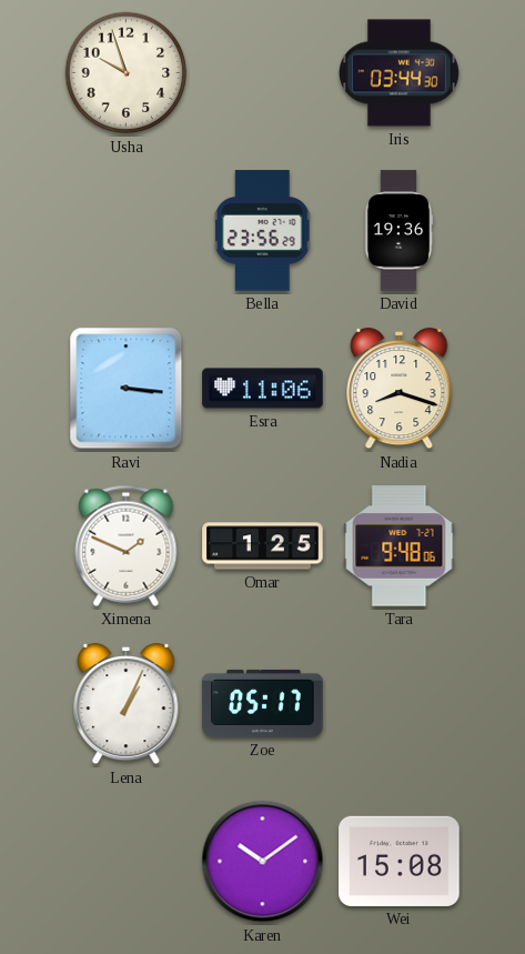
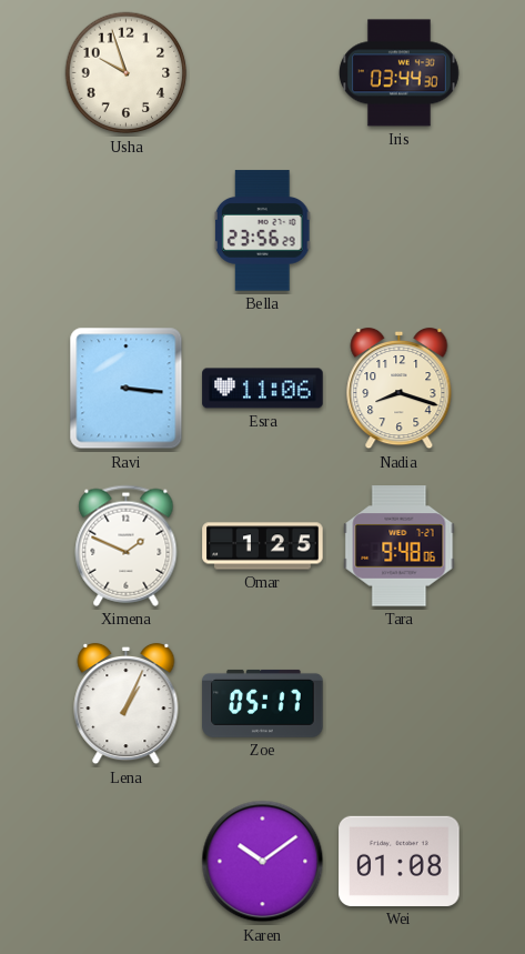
David: 19:36 -> none (398, 231)
Wei: 15:08 -> 01:08 (400, 861)
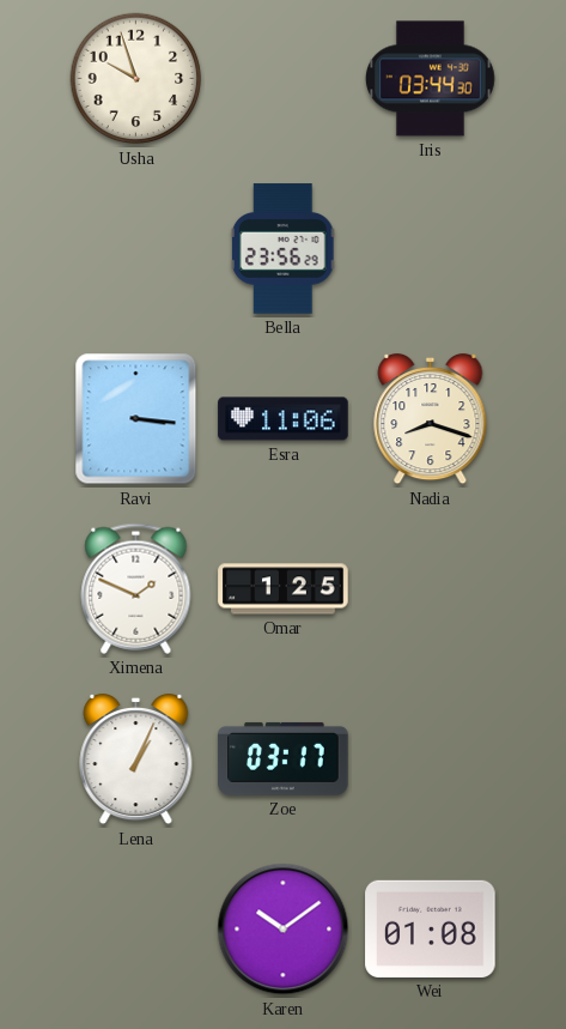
Tara: 9:48 -> none (400, 546)
Zoe: 05:17 -> 03:17 (284, 758)
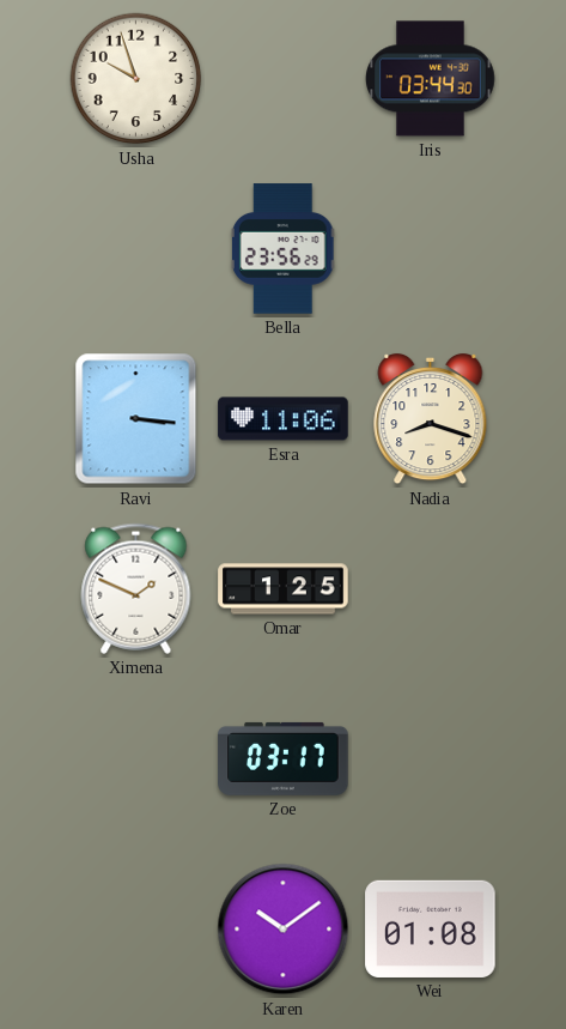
Lena: 1:04 -> none (136, 759)
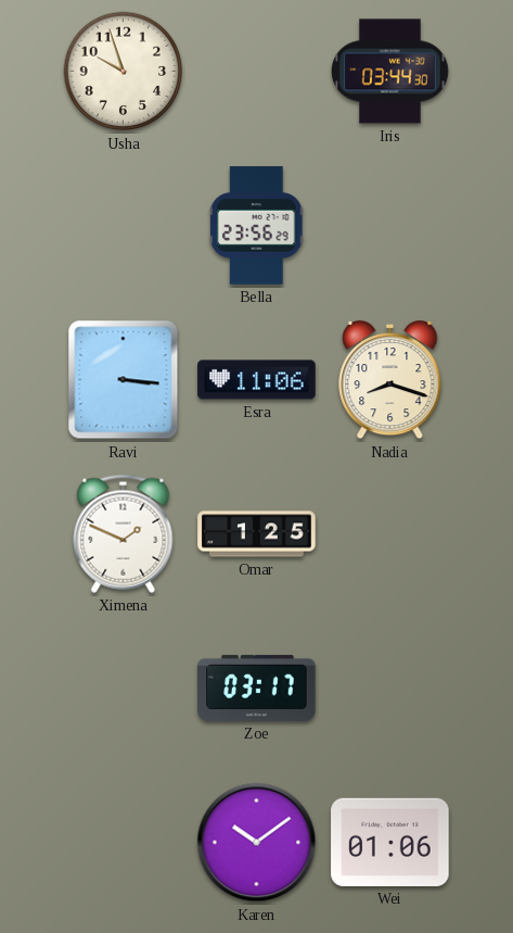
Wei: 01:08 -> 01:06 (390, 842)
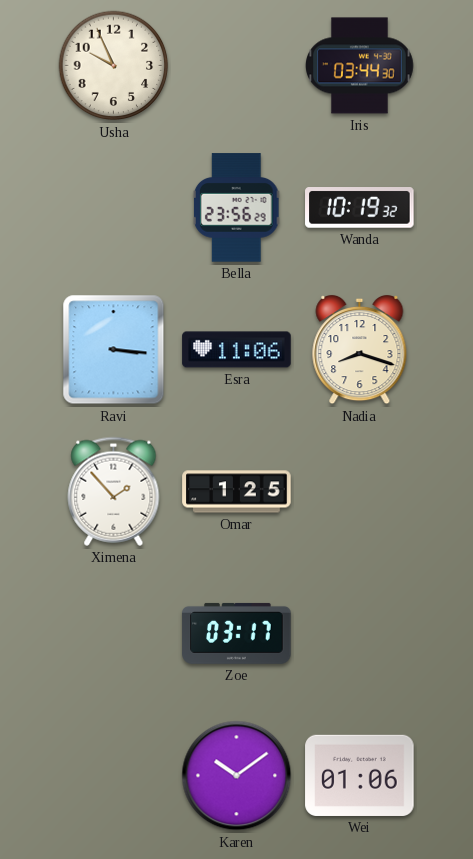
Usha: 9:57 -> 9:56 (114, 66)
Wanda: none -> 10:19 (360, 208)
Ximena: 1:49 -> 1:53 (114, 491)
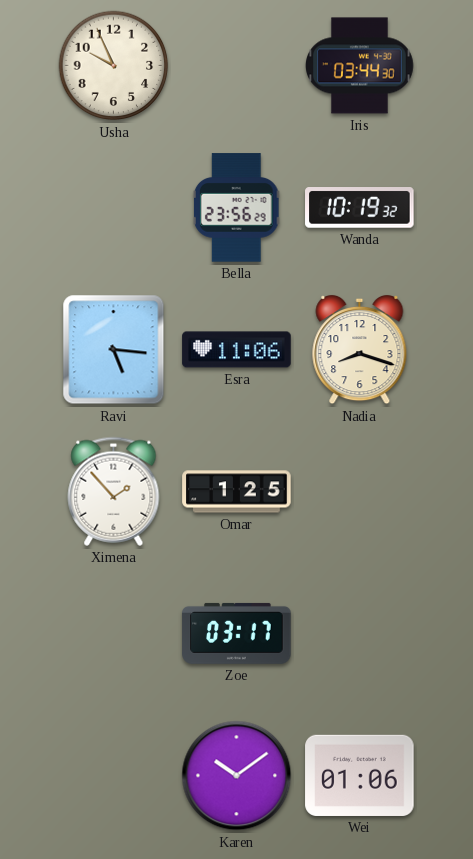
Ravi: 3:16 -> 5:16 (114, 350)
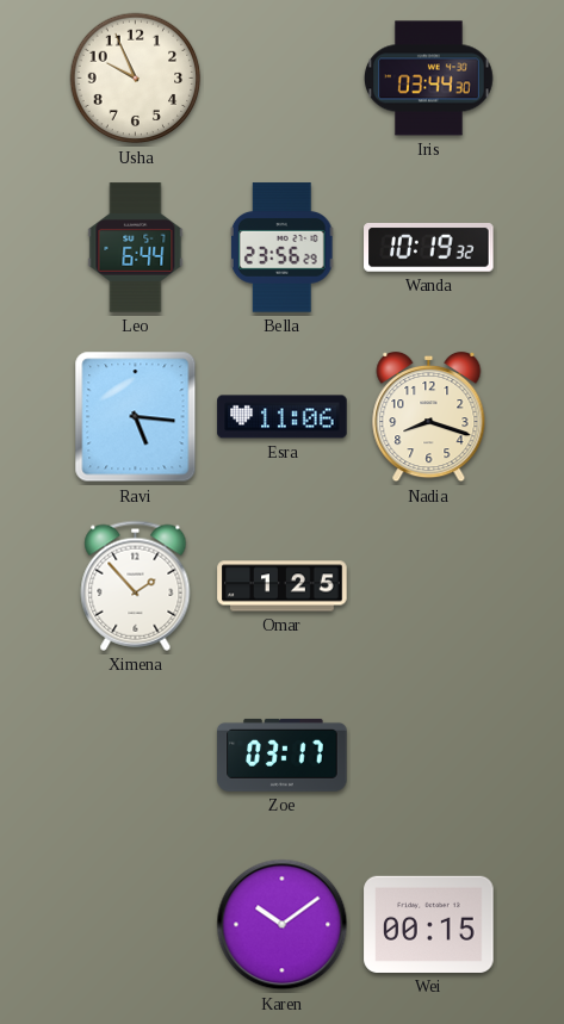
Leo: none -> 6:44 (136, 248)
Wei: 01:06 -> 00:15 (429, 924)
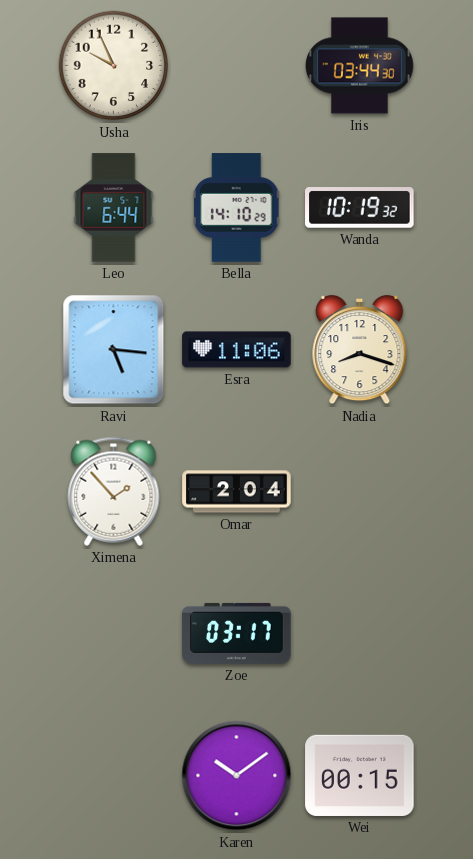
Bella: 23:56 -> 14:10 (237, 208)
Omar: 1:25 -> 2:04 (237, 492)
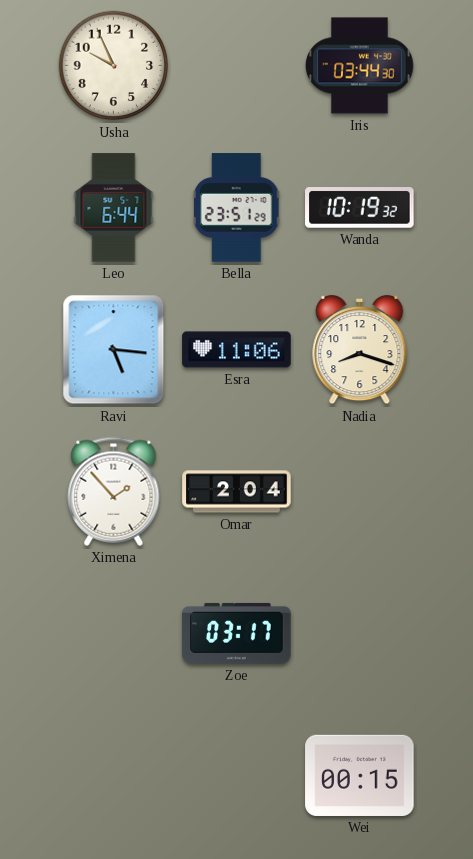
Bella: 14:10 -> 23:51 (237, 208)
Karen: 10:09 -> none (237, 776)
